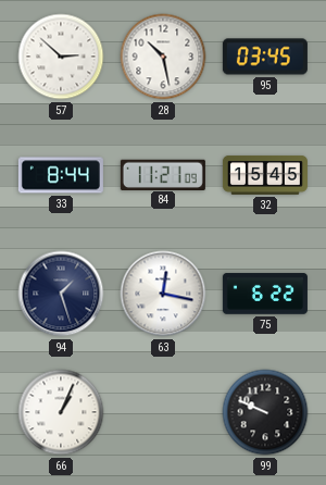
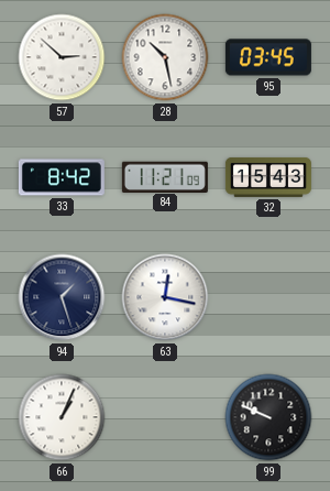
33: 8:44 -> 8:42 (62, 177)
32: 15:45 -> 15:43 (268, 177)
75: 6:22 -> none (265, 294)
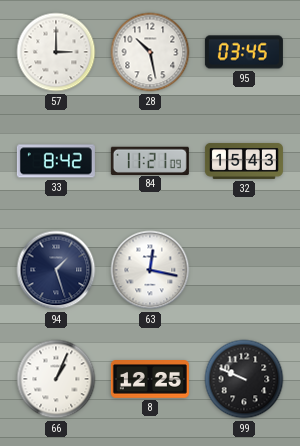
57: 2:52 -> 3:00 (56, 52)
8: none -> 12:25 (150, 380)
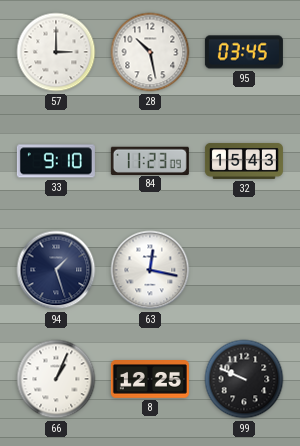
33: 8:42 -> 9:10 (56, 161)
84: 11:21 -> 11:23 (150, 160)
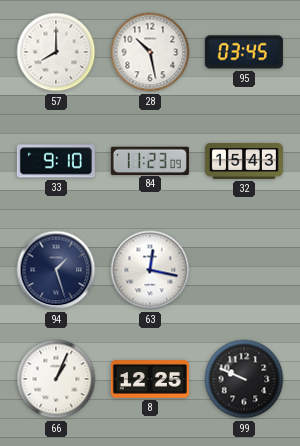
57: 3:00 -> 8:00 (56, 52)
